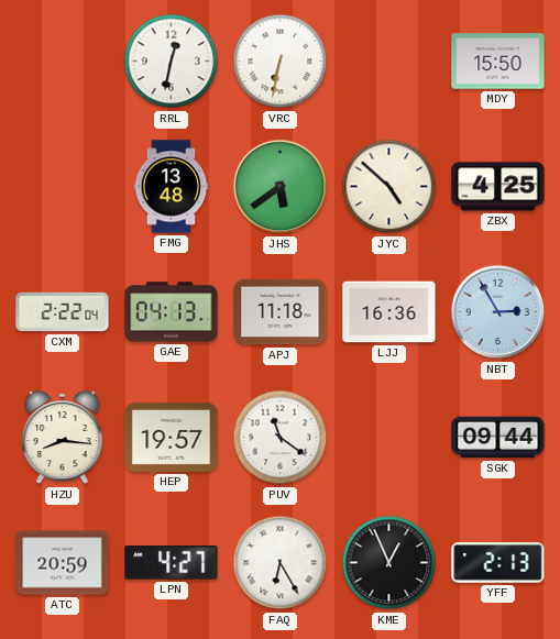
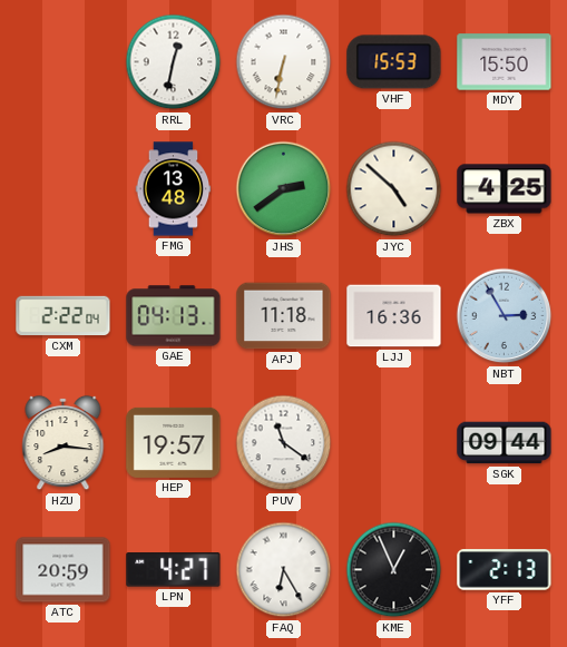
VHF: none -> 15:53 (394, 62)
JHS: 5:39 -> 2:39 (284, 189)
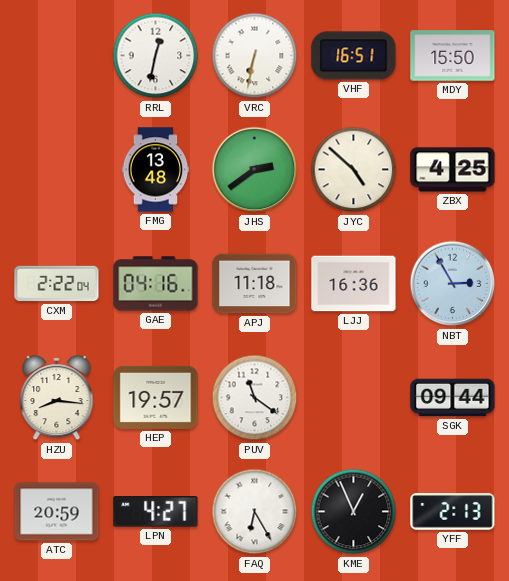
VHF: 15:53 -> 16:51 (354, 56)
GAE: 04:13 -> 04:16 (156, 284)
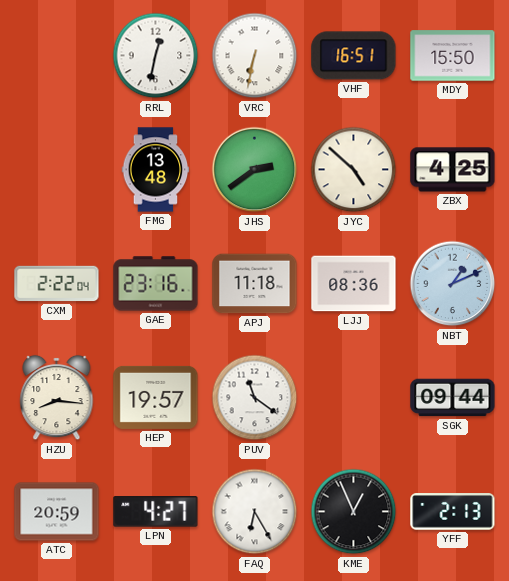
GAE: 04:16 -> 23:16 (156, 284)
LJJ: 16:36 -> 08:36 (354, 284)
NBT: 2:55 -> 1:11 (453, 284)
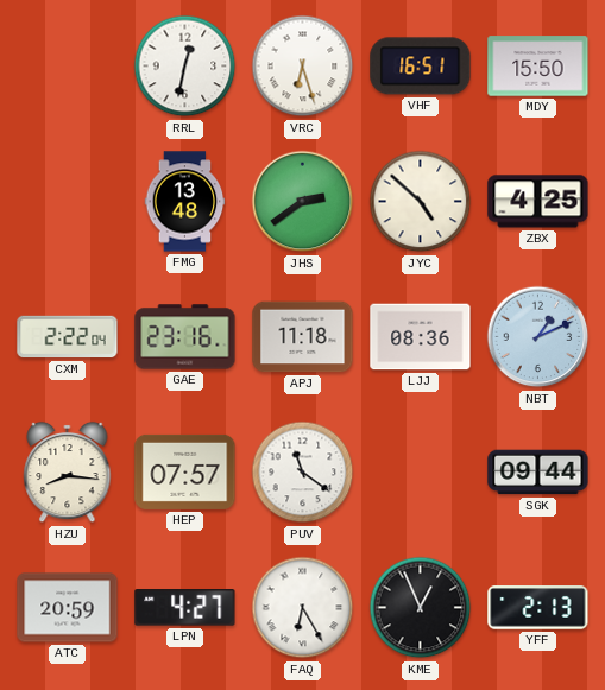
VRC: 6:32 -> 6:27 (303, 67)
HEP: 19:57 -> 07:57 (185, 471)
